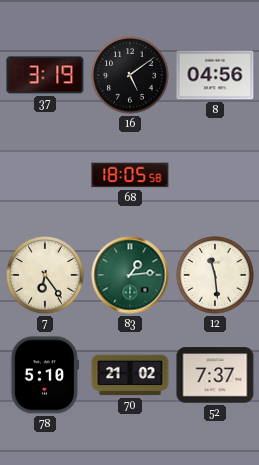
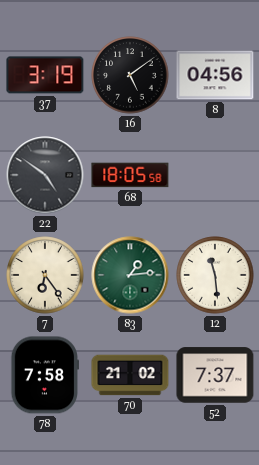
22: none -> 4:51 (45, 175)
78: 5:10 -> 7:58 (45, 375)
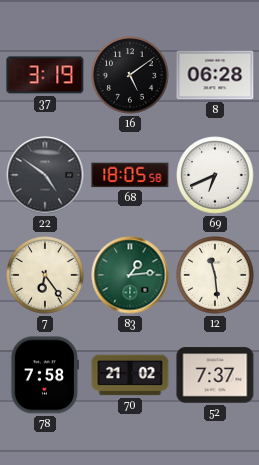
8: 04:56 -> 06:28 (215, 75)
69: none -> 6:41 (215, 175)
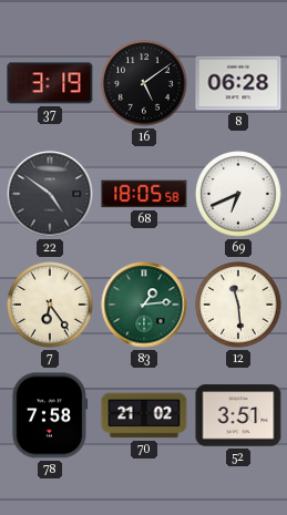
52: 7:37 -> 3:51 (238, 415)
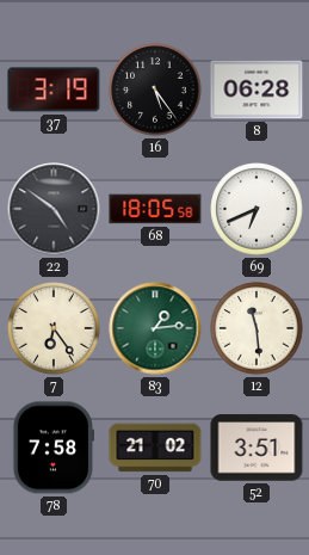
16: 5:09 -> 5:24 (155, 90)
